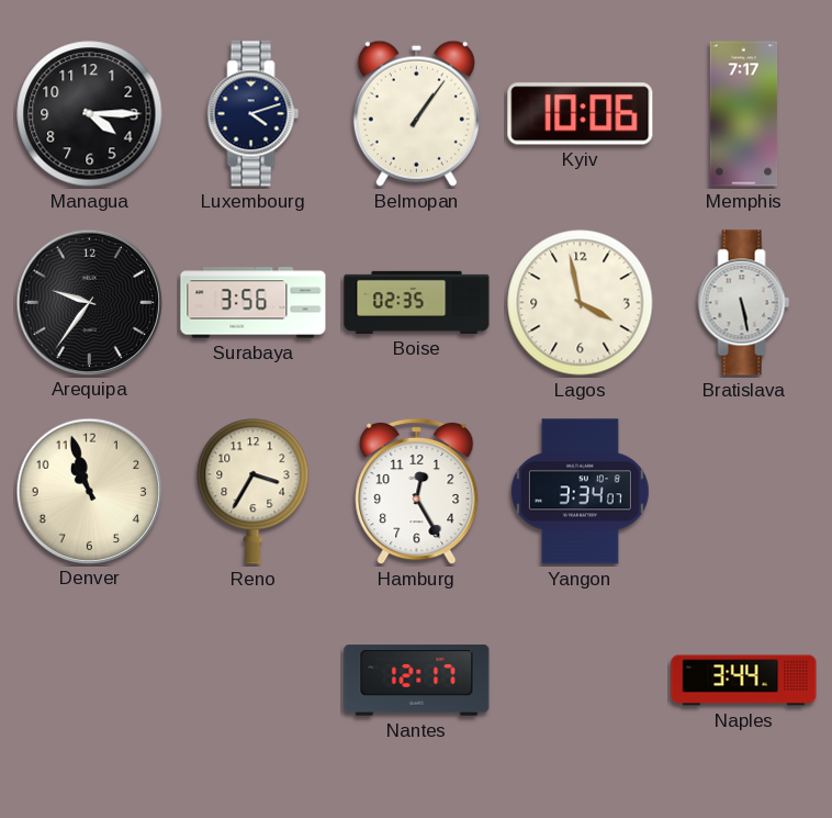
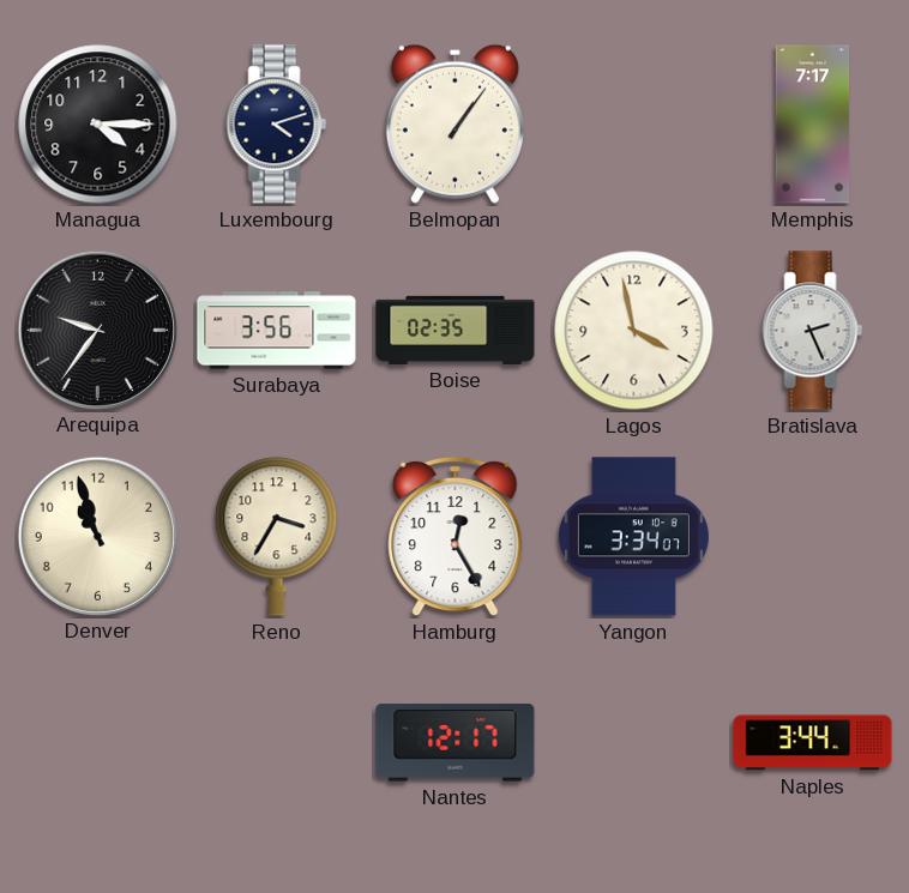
Kyiv: 10:06 -> none (581, 114)
Bratislava: 5:28 -> 2:26 (813, 331)
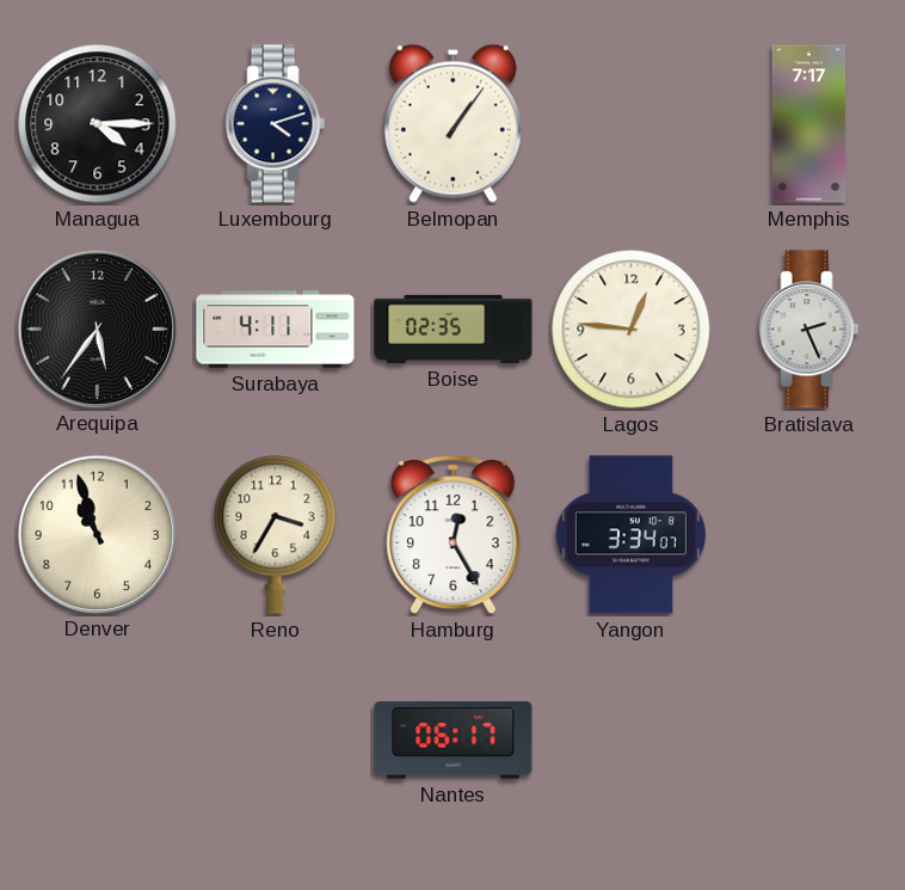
Arequipa: 9:36 -> 5:36 (97, 329)
Surabaya: 3:56 -> 4:11 (276, 330)
Lagos: 3:58 -> 12:46 (632, 330)
Nantes: 12:17 -> 06:17 (454, 741)
Naples: 3:44 -> none (813, 743)
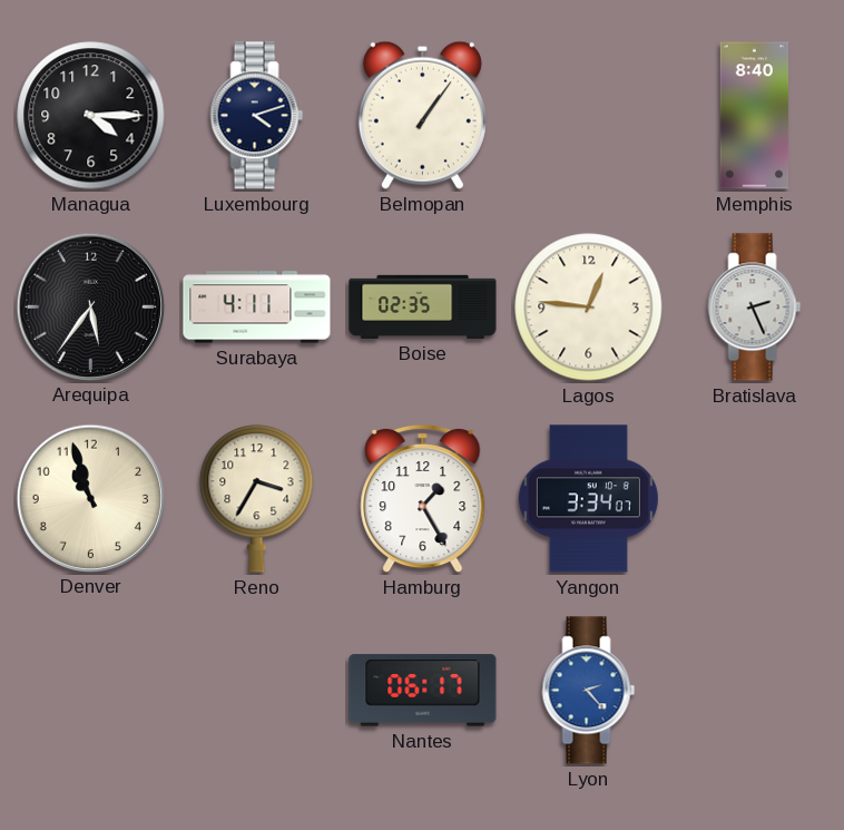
Memphis: 7:17 -> 8:40 (755, 116)
Hamburg: 12:25 -> 1:25 (423, 499)
Lyon: none -> 2:23 (589, 691)
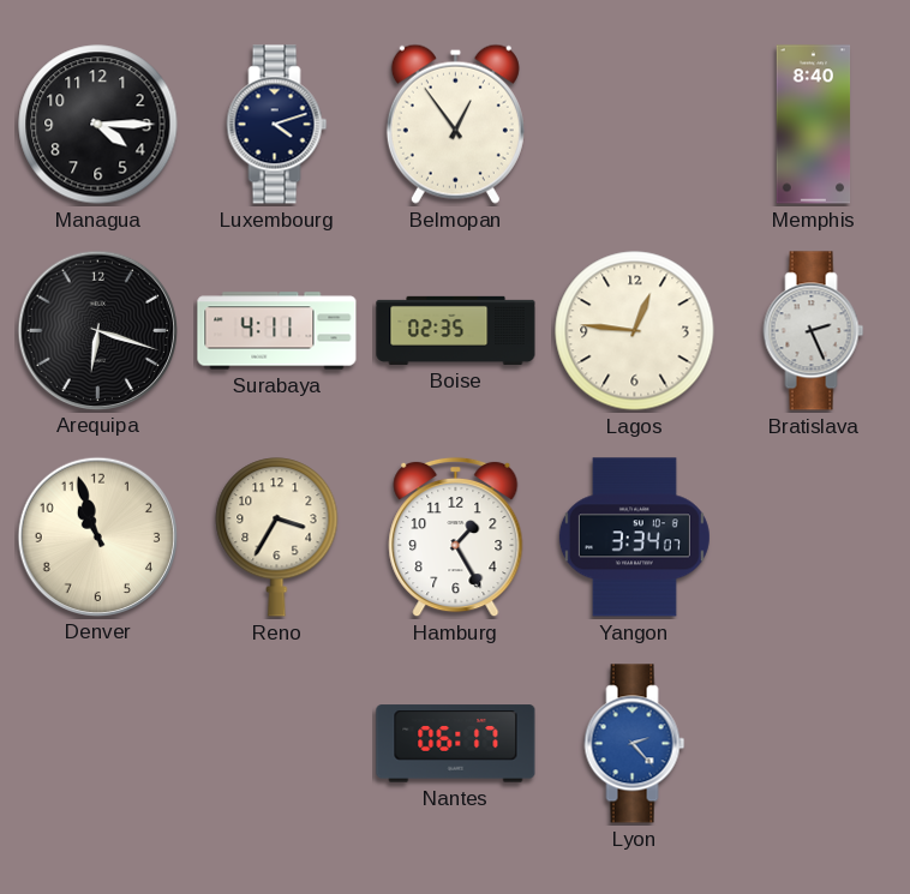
Belmopan: 1:06 -> 12:54 (455, 124)
Arequipa: 5:36 -> 6:18 (97, 330)
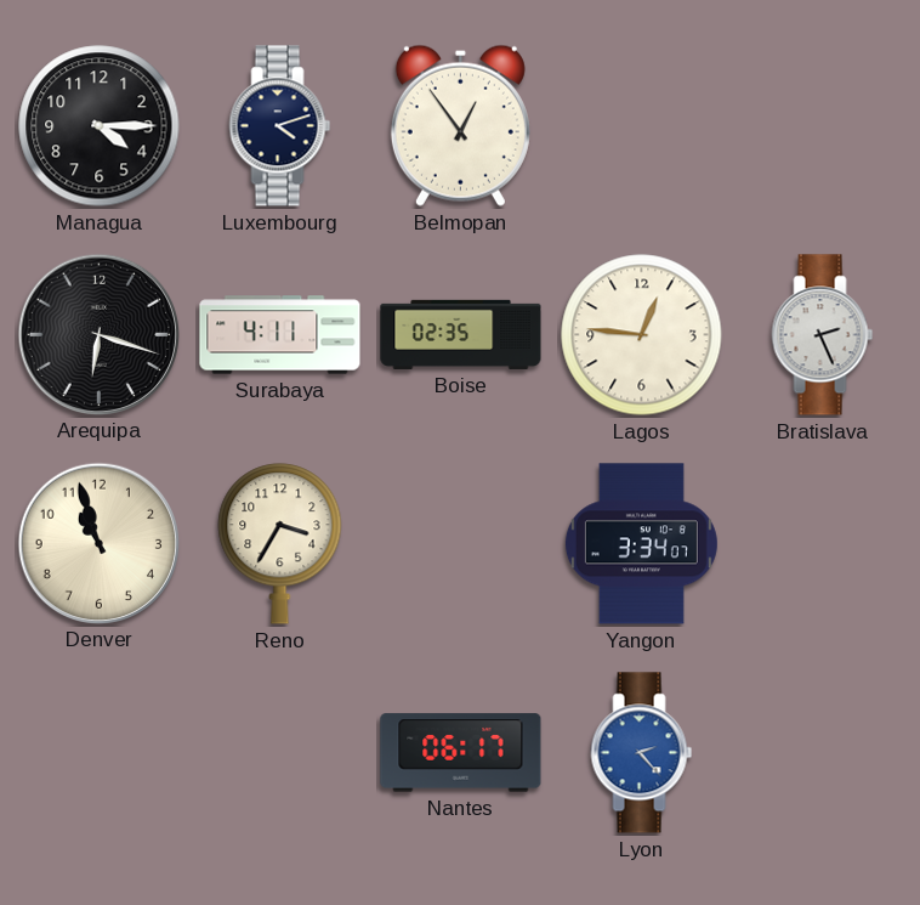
Memphis: 8:40 -> none (814, 125)
Hamburg: 1:25 -> none (456, 538)
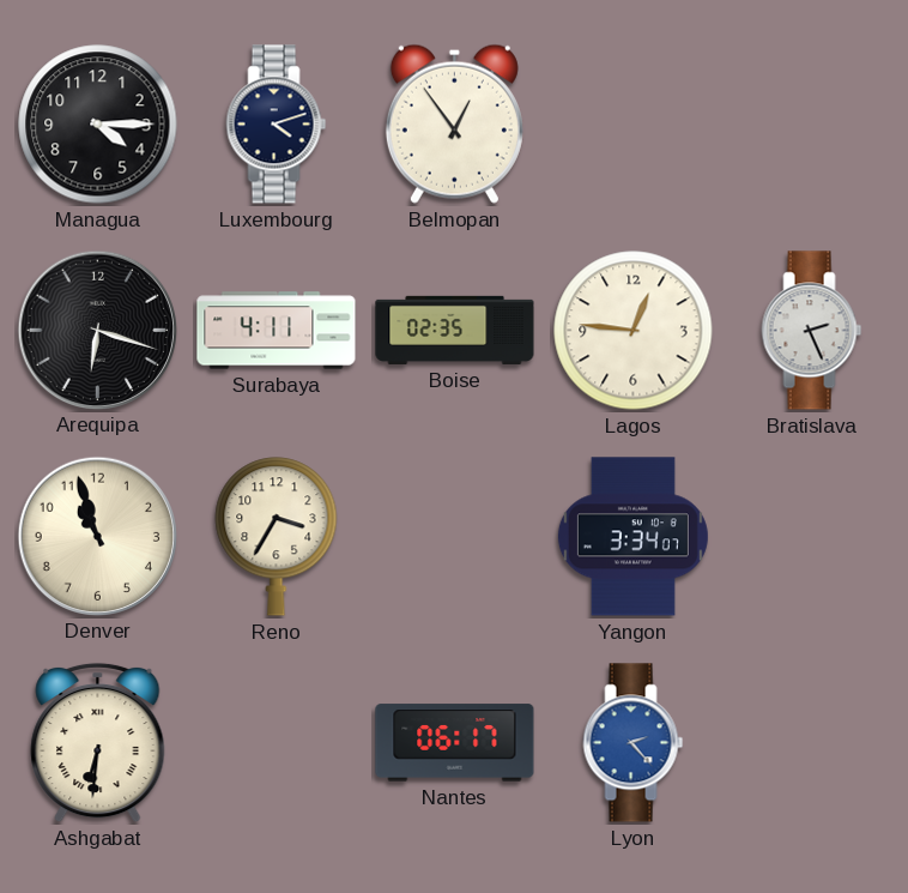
Ashgabat: none -> 6:31 (98, 743)
